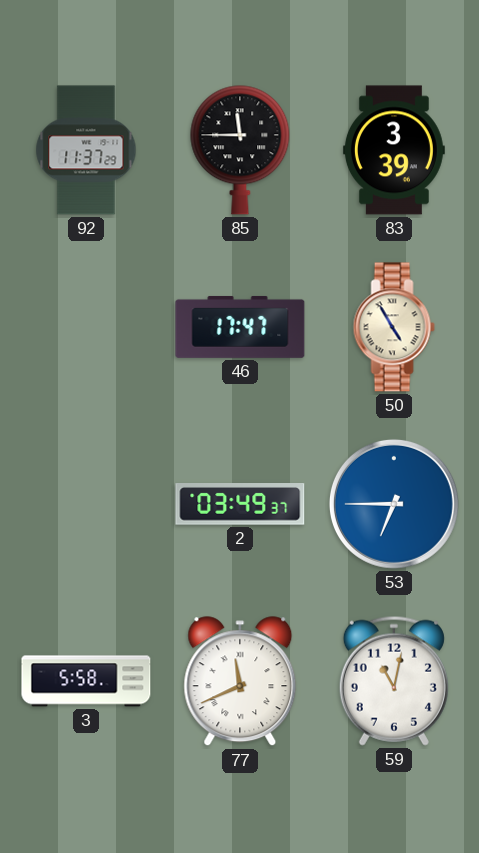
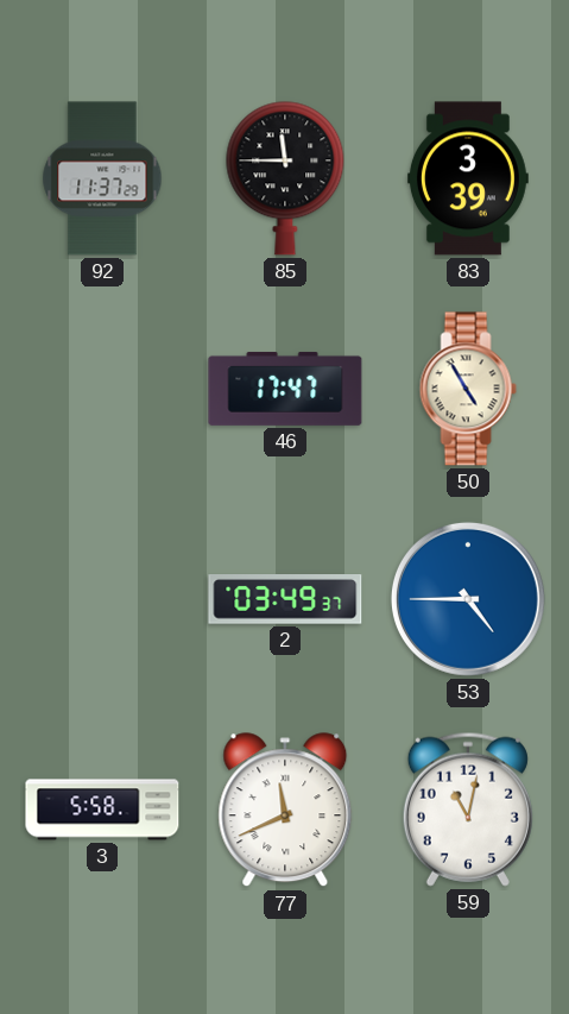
53: 6:45 -> 4:45 (468, 599)
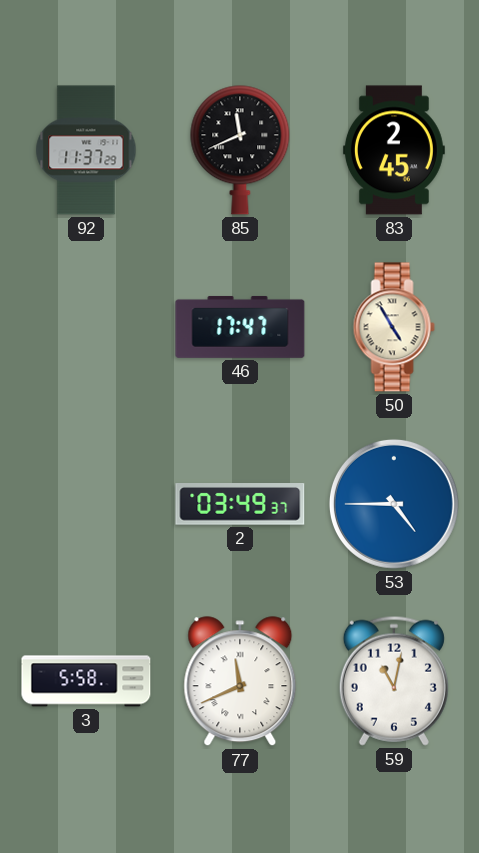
85: 11:45 -> 11:41 (240, 150)
83: 3:39 -> 2:45 (394, 150)
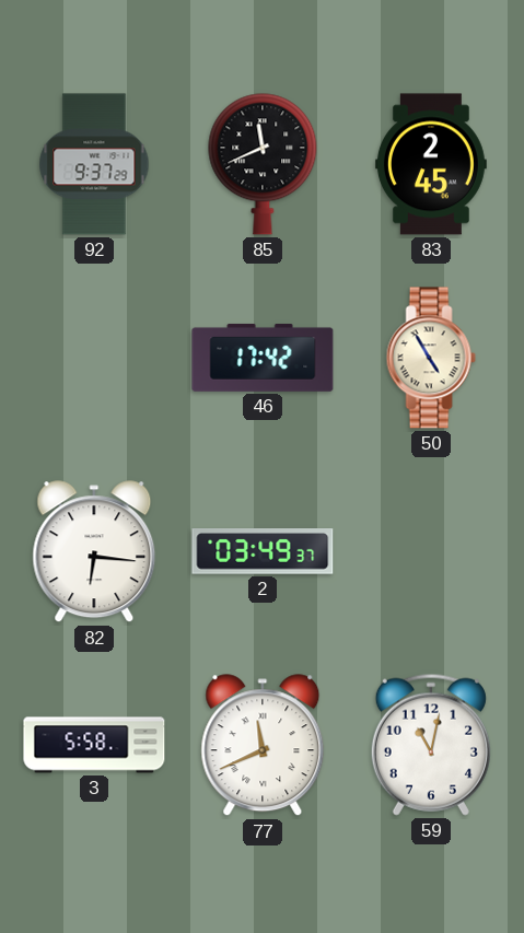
92: 11:37 -> 9:37 (94, 164)
46: 17:47 -> 17:42 (263, 358)
82: none -> 6:16 (94, 552)
53: 4:45 -> none (394, 504)
